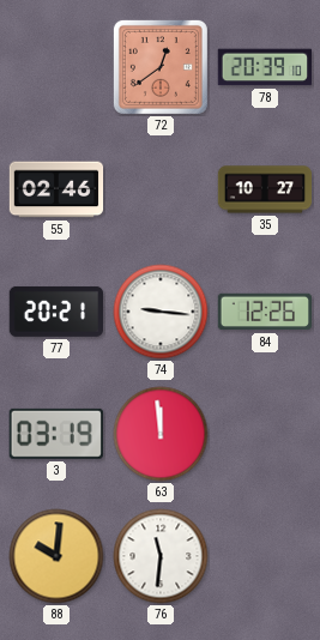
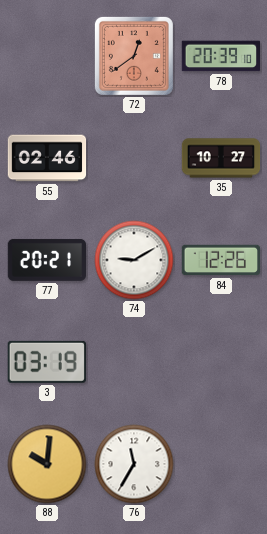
74: 9:16 -> 9:10 (134, 260)
63: 11:59 -> none (161, 434)
76: 11:31 -> 11:35 (134, 464)
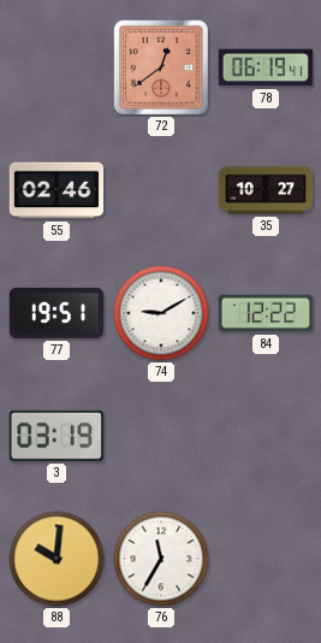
78: 20:39 -> 06:19 (264, 67)
77: 20:21 -> 19:51 (57, 313)
84: 12:26 -> 12:22 (266, 313)
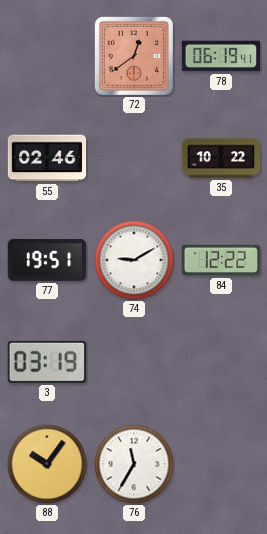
35: 10:27 -> 10:22 (221, 158)
88: 10:01 -> 10:06 (47, 464)
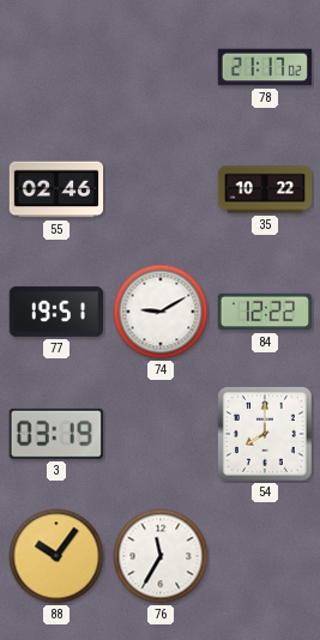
72: 12:39 -> none (134, 56)
78: 06:19 -> 21:17 (264, 67)
54: none -> 8:00 (266, 435)
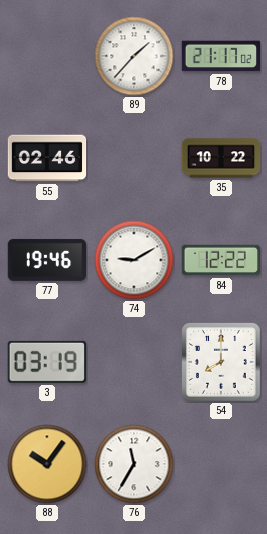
89: none -> 1:37 (134, 56)
77: 19:51 -> 19:46 (47, 260)
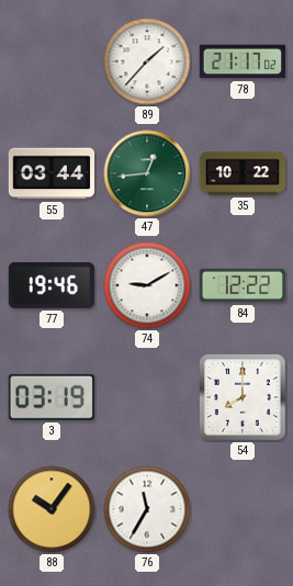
55: 02:46 -> 03:44 (52, 173)
47: none -> 12:44 (147, 173)
